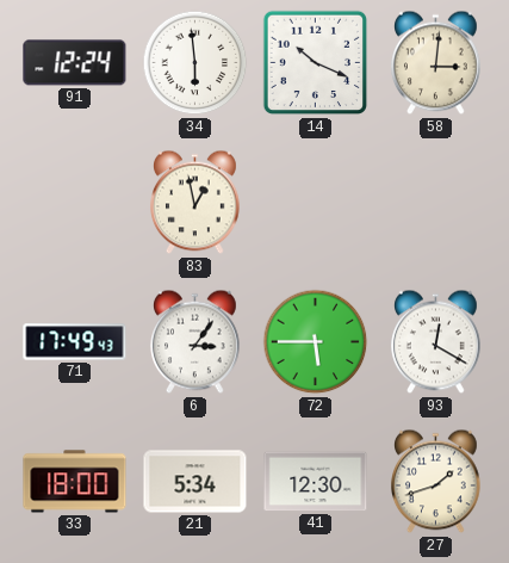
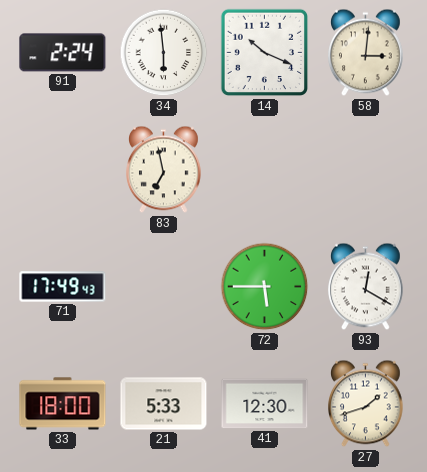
91: 12:24 -> 2:24 (63, 53)
83: 12:58 -> 6:58 (164, 170)
6: 3:06 -> none (195, 342)
21: 5:34 -> 5:33 (164, 404)
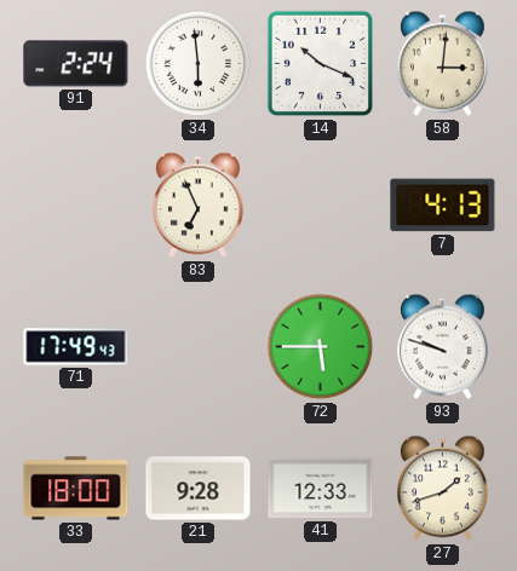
83: 6:58 -> 6:56 (199, 206)
7: none -> 4:13 (443, 206)
93: 12:20 -> 9:48 (443, 347)
21: 5:33 -> 9:28 (199, 489)
41: 12:30 -> 12:33 (321, 489)
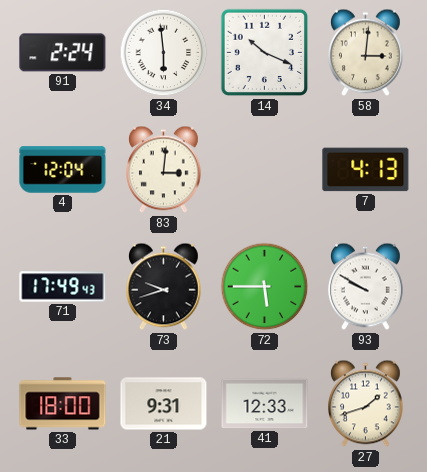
4: none -> 12:04 (63, 170)
83: 6:56 -> 3:01 (164, 170)
73: none -> 9:42 (164, 287)
93: 9:48 -> 9:50 (366, 287)
21: 9:28 -> 9:31 (164, 404)
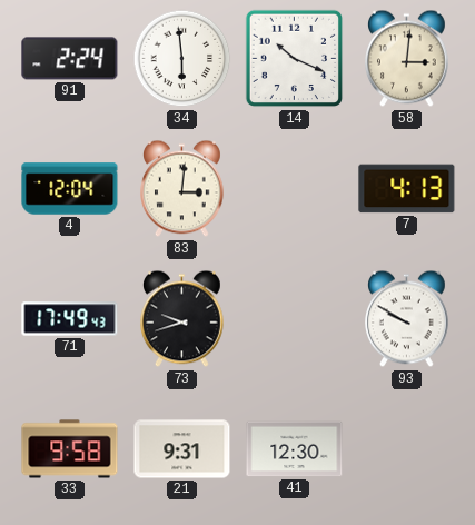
72: 5:45 -> none (265, 287)
33: 18:00 -> 9:58 (70, 449)
41: 12:33 -> 12:30 (295, 449)
27: 1:42 -> none (366, 404)
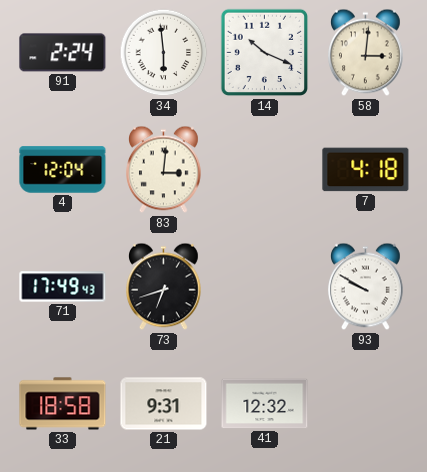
7: 4:13 -> 4:18 (366, 170)
73: 9:42 -> 6:42 (164, 287)
33: 9:58 -> 18:58 (63, 404)
41: 12:30 -> 12:32 (265, 404)
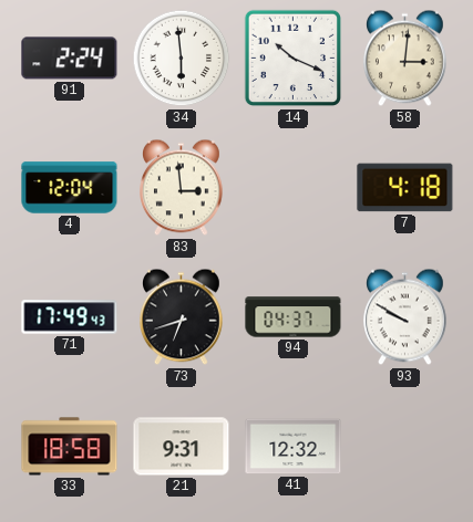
83: 3:01 -> 2:59 (182, 188)
94: none -> 04:37 (294, 317)
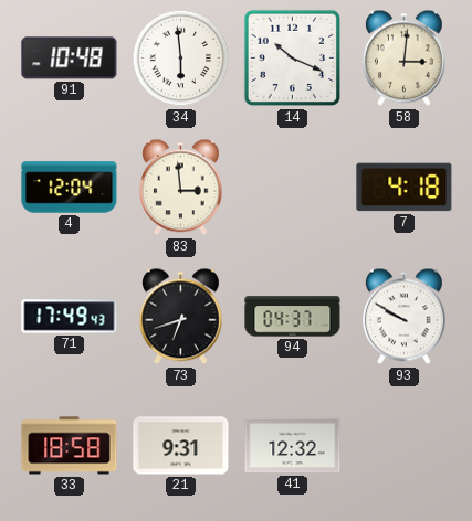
91: 2:24 -> 10:48 (70, 59)
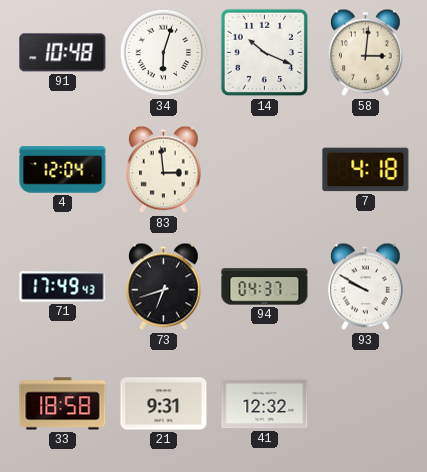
34: 5:59 -> 6:03 (164, 53)
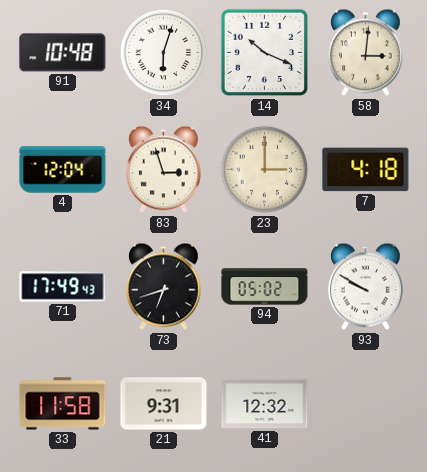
83: 2:59 -> 2:57 (164, 170)
23: none -> 3:00 (265, 170)
94: 04:37 -> 05:02 (265, 287)
33: 18:58 -> 11:58 (63, 404)
